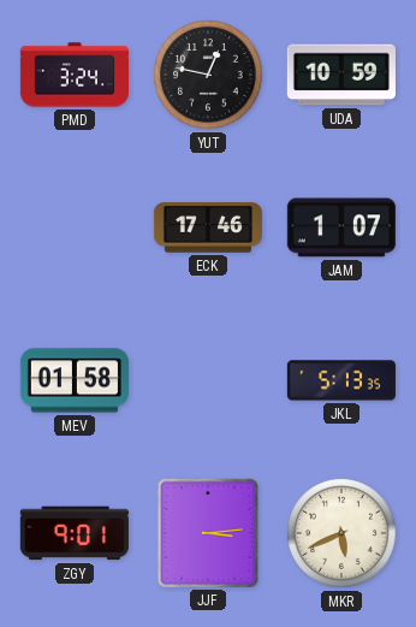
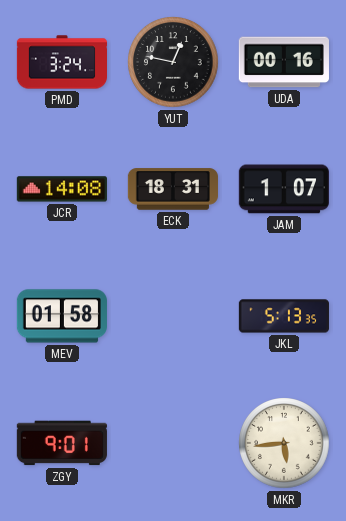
UDA: 10:59 -> 00:16 (284, 62)
JCR: none -> 14:08 (62, 189)
ECK: 17:46 -> 18:31 (173, 189)
JJF: 3:14 -> none (208, 533)
MKR: 5:41 -> 5:44 (284, 443)
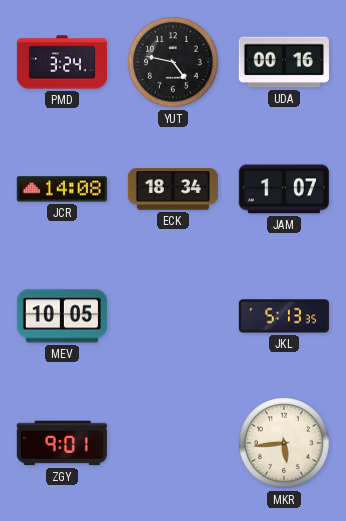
YUT: 12:47 -> 4:47 (173, 62)
ECK: 18:31 -> 18:34 (173, 189)
MEV: 01:58 -> 10:05 (62, 316)
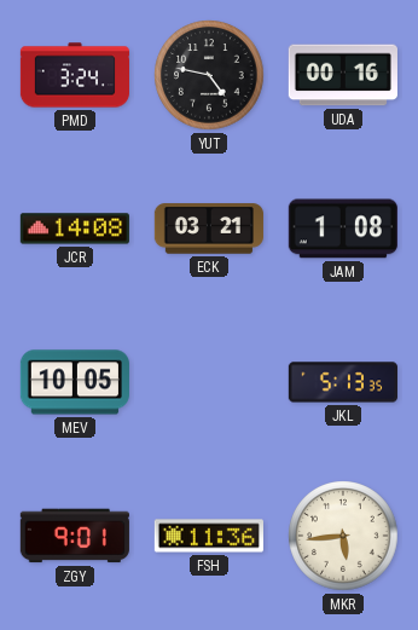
ECK: 18:34 -> 03:21 (209, 229)
JAM: 1:07 -> 1:08 (343, 229)
FSH: none -> 11:36 (209, 536)
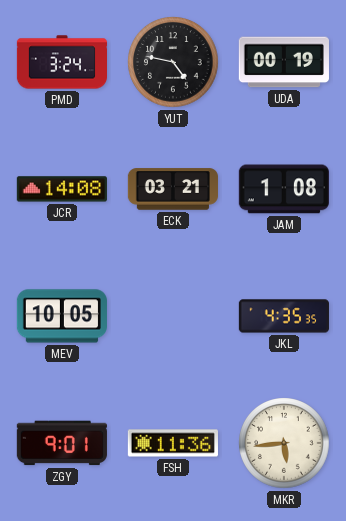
UDA: 00:16 -> 00:19 (284, 62)
JKL: 5:13 -> 4:35 (284, 316)
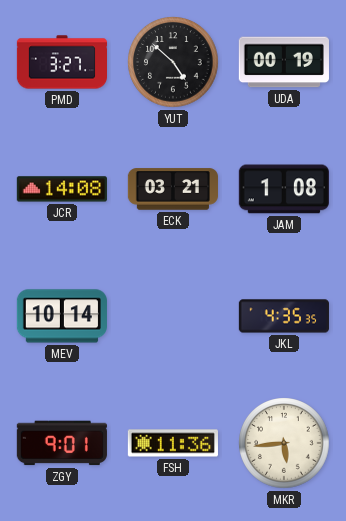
PMD: 3:24 -> 3:27 (61, 62)
YUT: 4:47 -> 4:52 (173, 62)
MEV: 10:05 -> 10:14 (62, 316)
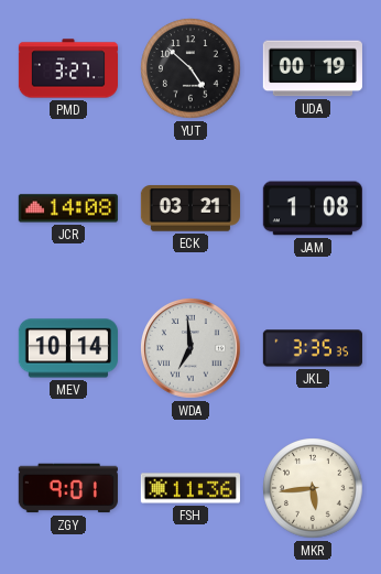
WDA: none -> 6:59 (192, 349)
JKL: 4:35 -> 3:35 (313, 348)
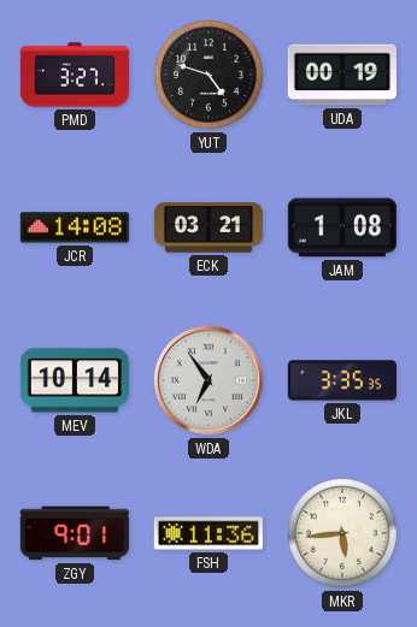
YUT: 4:52 -> 4:48 (208, 75)
WDA: 6:59 -> 6:54 (210, 381)
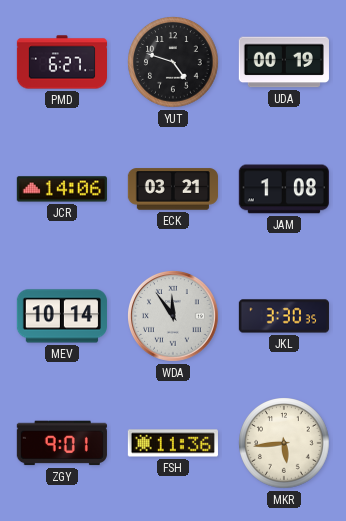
PMD: 3:27 -> 6:27 (61, 62)
JCR: 14:08 -> 14:06 (62, 189)
WDA: 6:54 -> 11:54 (174, 317)
JKL: 3:35 -> 3:30 (284, 316)
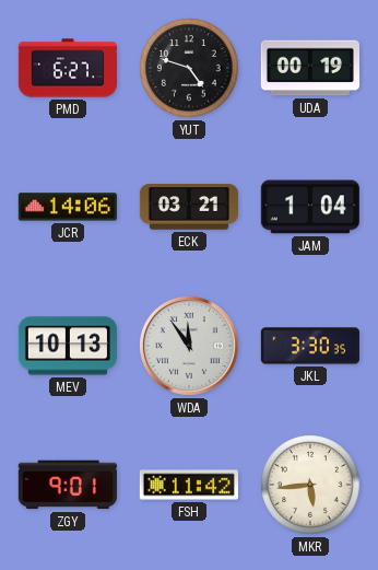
JAM: 1:08 -> 1:04 (310, 207)
MEV: 10:14 -> 10:13 (68, 346)
FSH: 11:36 -> 11:42 (189, 485)
